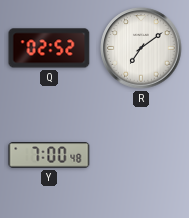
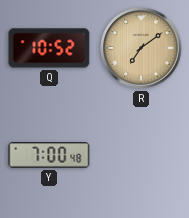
Q: 02:52 -> 10:52 (49, 48)
R dial: white -> champagne (141, 48)
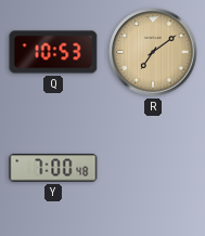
Q: 10:52 -> 10:53 (53, 52)
